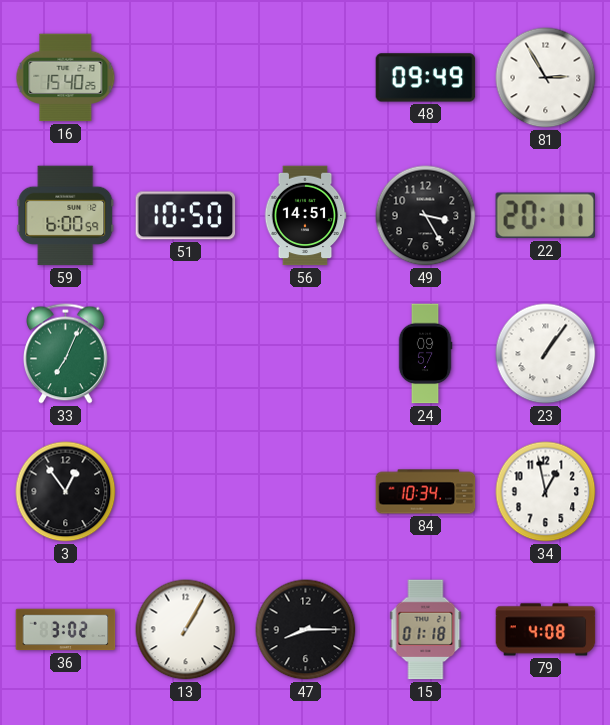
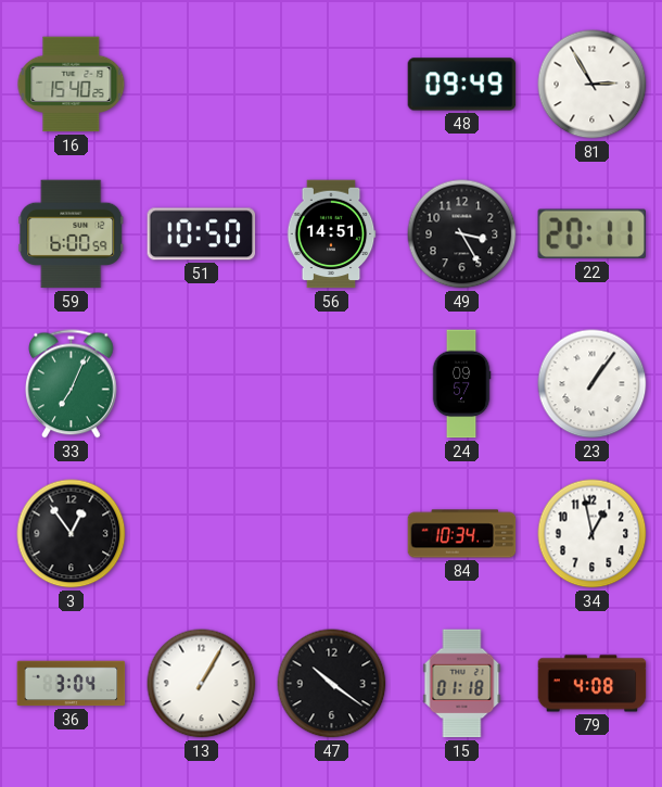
36: 3:02 -> 3:04 (72, 684)
47: 8:15 -> 10:21 (332, 684)
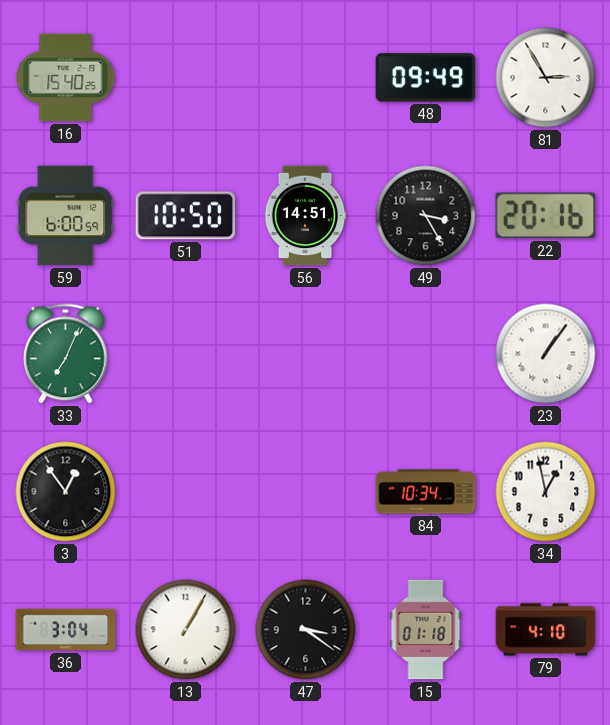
22: 20:11 -> 20:16 (545, 216)
24: 09:57 -> none (461, 384)
47: 10:21 -> 3:21 (306, 630)
79: 4:08 -> 4:10 (546, 630)
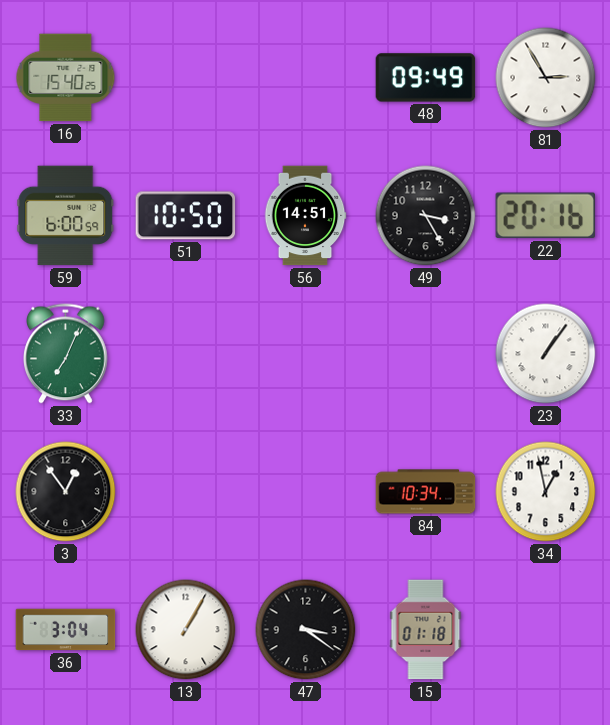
79: 4:10 -> none (546, 630)
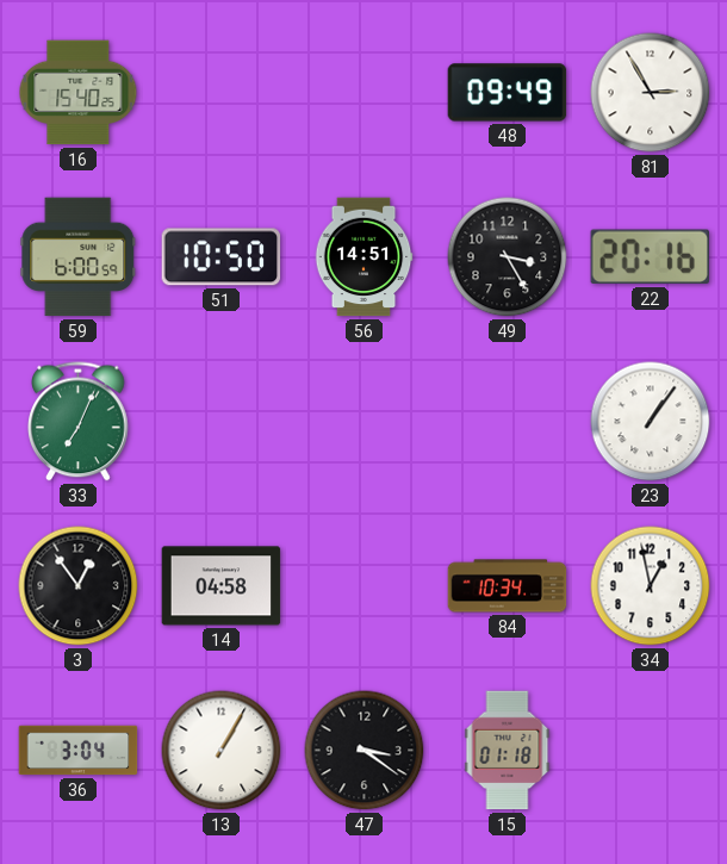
14: none -> 04:58 (222, 586)
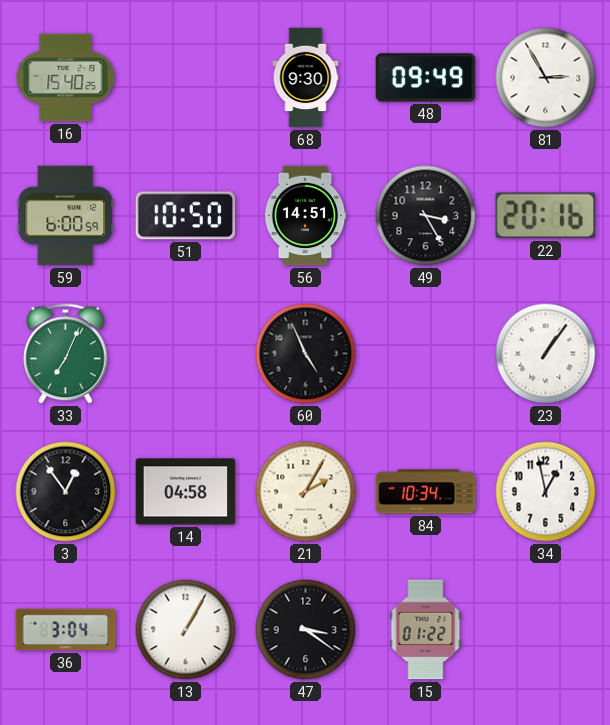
68: none -> 9:30 (306, 78)
60: none -> 4:56 (306, 354)
21: none -> 2:05 (306, 492)
15: 01:18 -> 01:22 (426, 630)
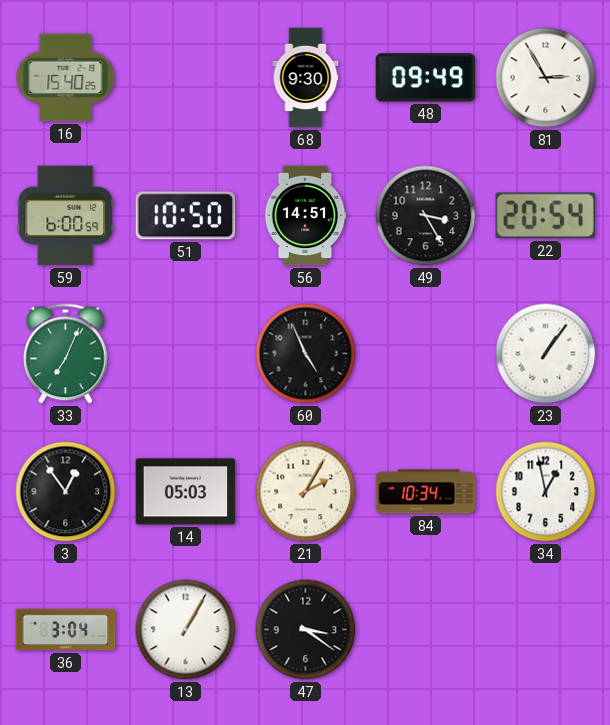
22: 20:16 -> 20:54 (545, 216)
14: 04:58 -> 05:03 (186, 492)
15: 01:22 -> none (426, 630)
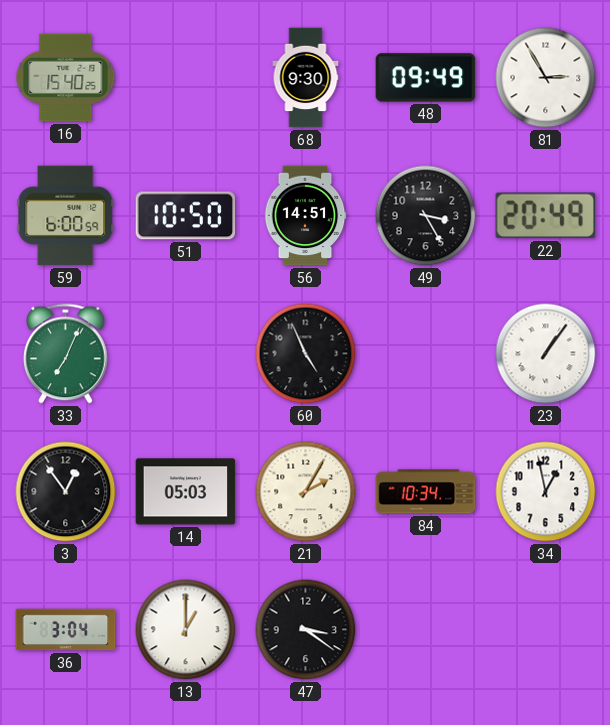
22: 20:54 -> 20:49 (545, 216)
13: 1:05 -> 1:00 (186, 630)
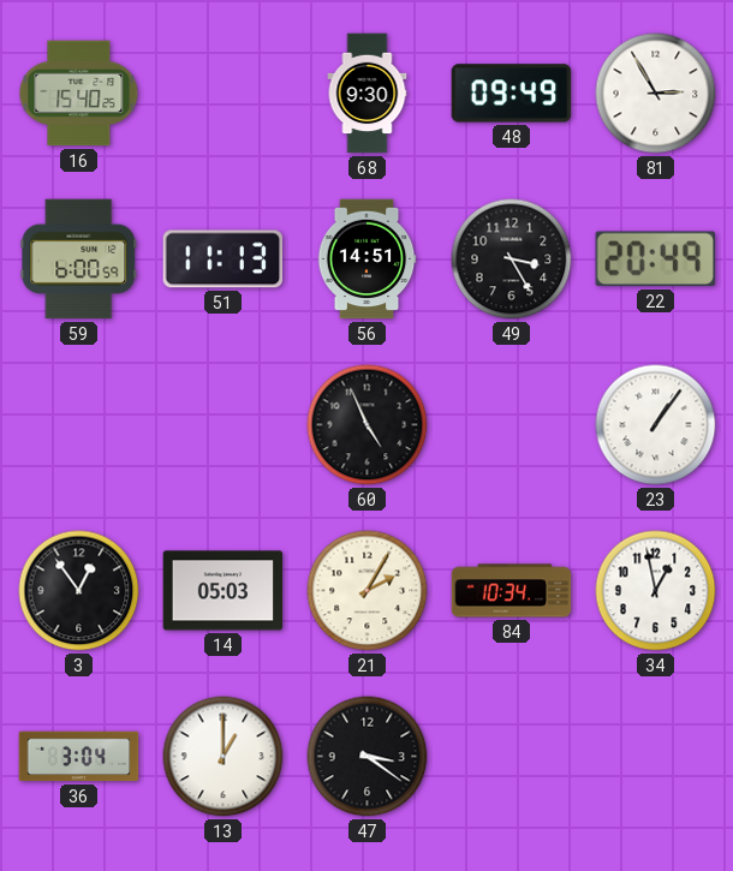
51: 10:50 -> 11:13 (224, 259)
33: 7:04 -> none (66, 354)
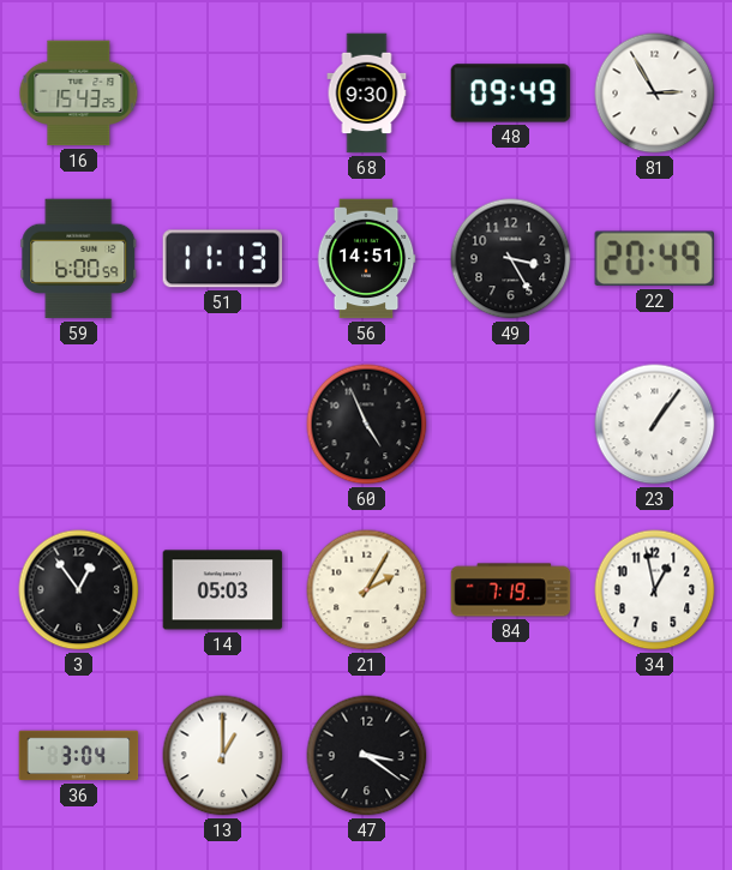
16: 15:40 -> 15:43 (79, 94)
84: 10:34 -> 7:19 (511, 590)
